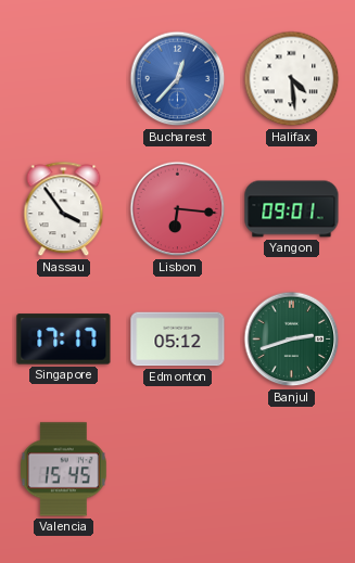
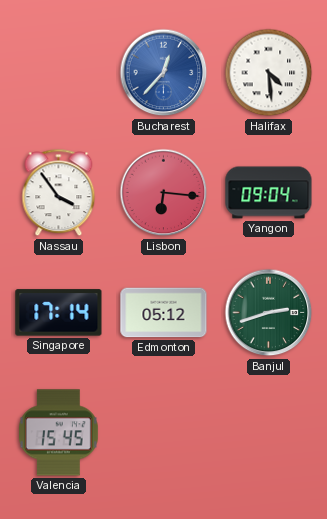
Yangon: 09:01 -> 09:04 (269, 193)
Singapore: 17:17 -> 17:14 (59, 313)
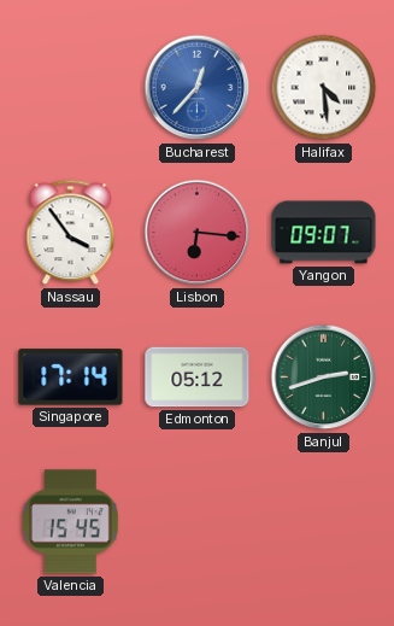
Yangon: 09:04 -> 09:07 (324, 233)
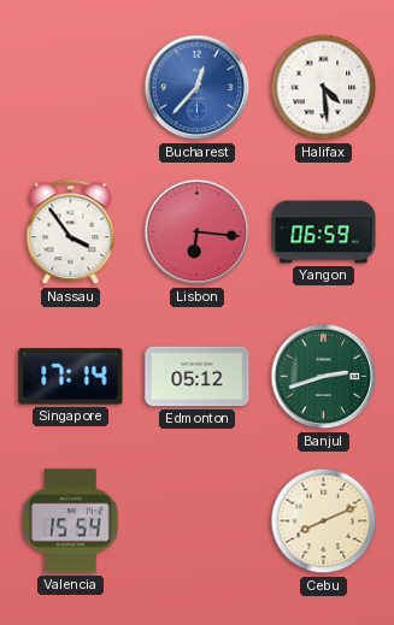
Yangon: 09:07 -> 06:59 (324, 232)
Valencia: 15:45 -> 15:54 (70, 521)
Cebu: none -> 8:11 (324, 521)
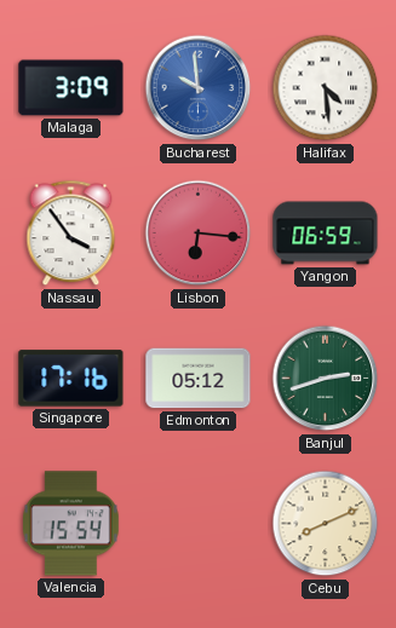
Malaga: none -> 3:09 (71, 88)
Bucharest: 12:37 -> 9:59 (199, 88)
Singapore: 17:14 -> 17:16 (71, 379)
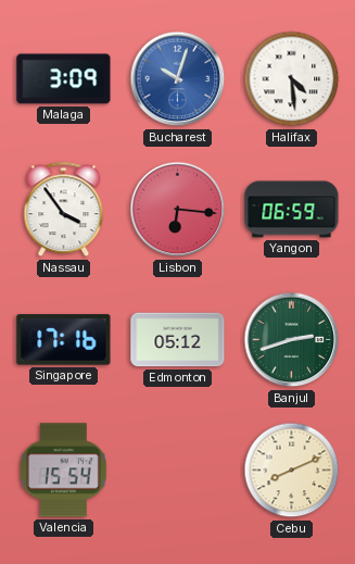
Bucharest: 9:59 -> 10:03 (178, 79)
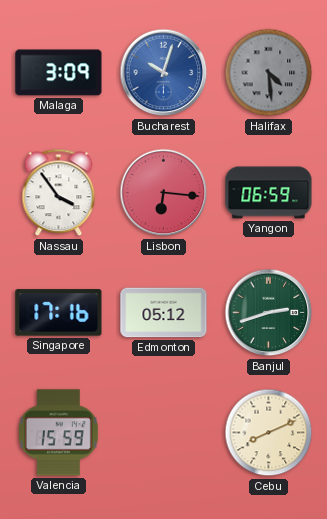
Halifax dial: white -> grey (269, 73)
Valencia: 15:54 -> 15:59 (58, 433)
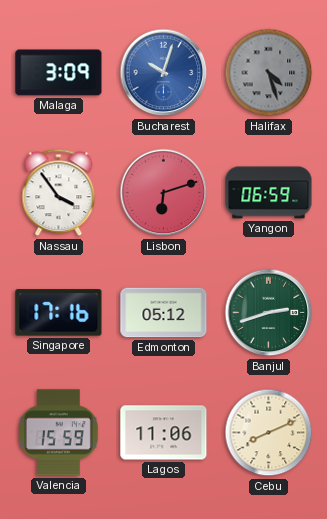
Halifax: 4:29 -> 4:27 (269, 73)
Lisbon: 6:16 -> 6:12 (164, 193)
Lagos: none -> 11:06 (164, 433)
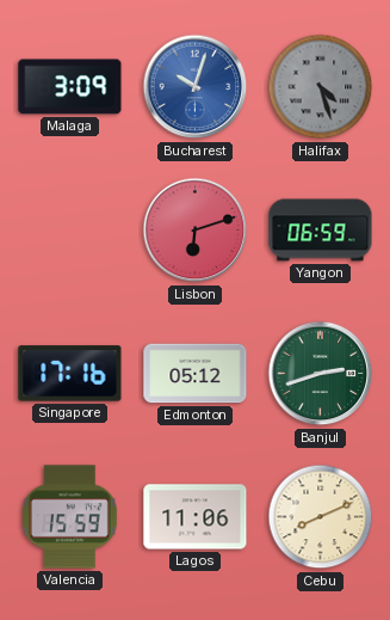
Nassau: 3:54 -> none (59, 193)
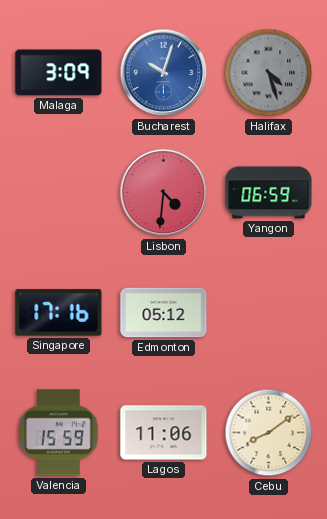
Lisbon: 6:12 -> 4:31 (164, 193)
Banjul: 2:42 -> none (321, 374)
Cebu: 8:11 -> 8:09 (269, 433)
